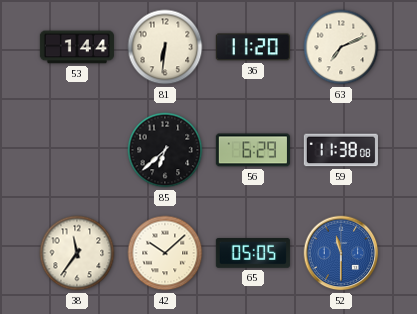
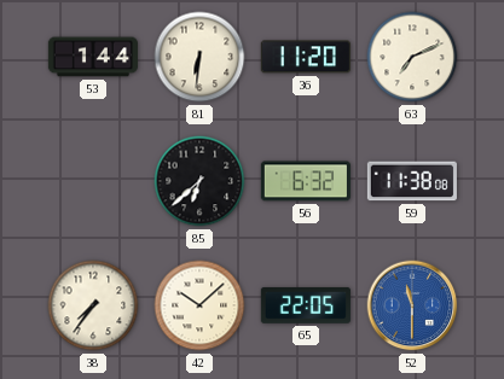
56: 6:29 -> 6:32 (306, 181)
38: 11:36 -> 7:36 (93, 305)
65: 05:05 -> 22:05 (306, 305)
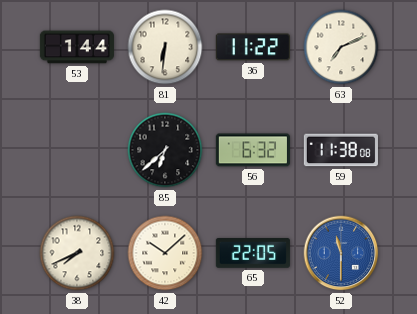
36: 11:20 -> 11:22 (253, 47)
38: 7:36 -> 7:41 (77, 253)
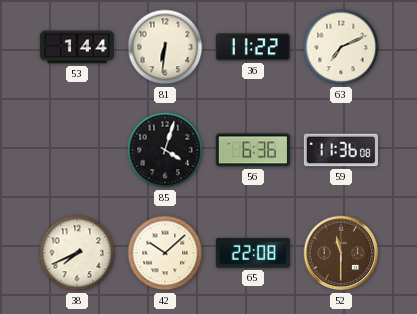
85: 6:38 -> 4:03 (165, 150)
56: 6:32 -> 6:36 (253, 150)
59: 11:38 -> 11:36 (341, 150)
65: 22:05 -> 22:08 (253, 253)
52 dial: blue -> brown (341, 253)
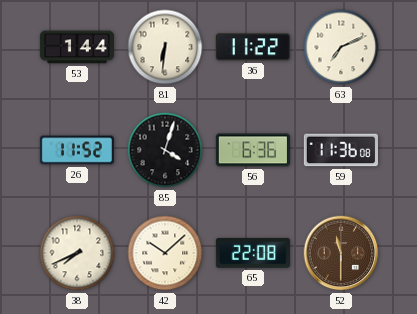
26: none -> 11:52 (77, 150)
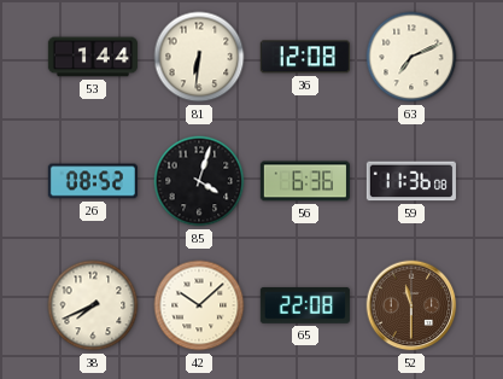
36: 11:22 -> 12:08 (305, 57)
26: 11:52 -> 08:52 (93, 181)
